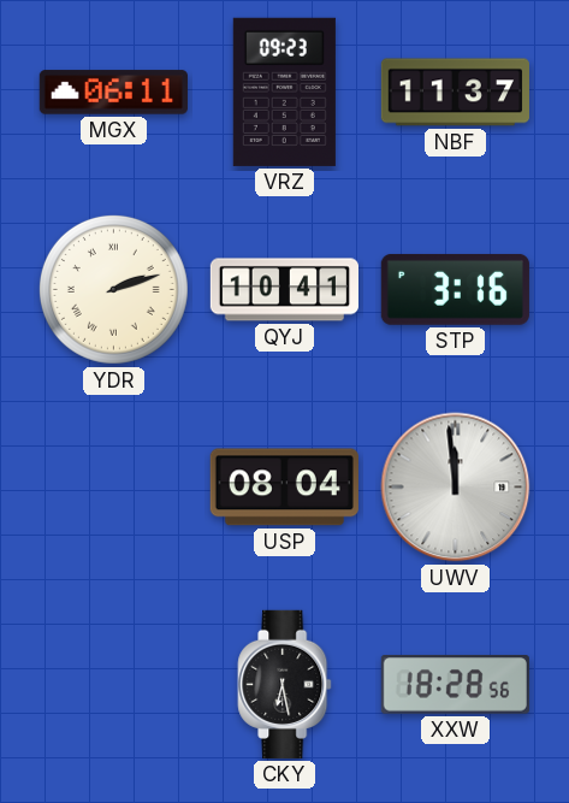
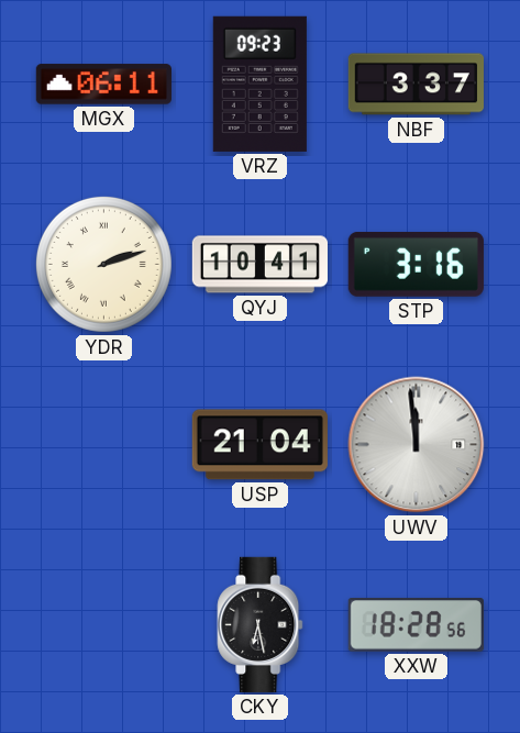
NBF: 11:37 -> 3:37 (416, 85)
USP: 08:04 -> 21:04 (259, 445)
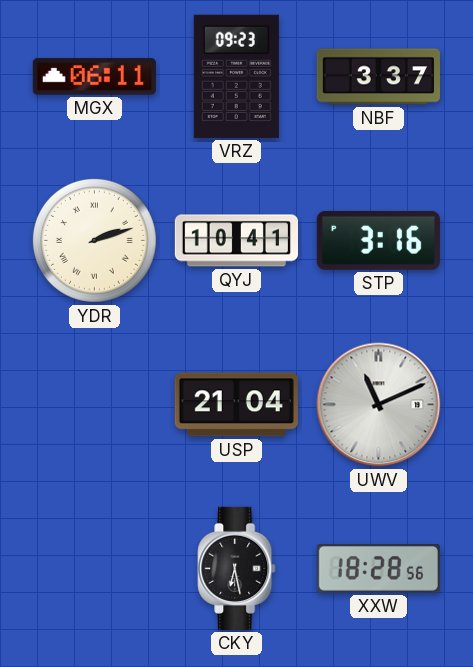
UWV: 11:59 -> 11:11 (379, 405)
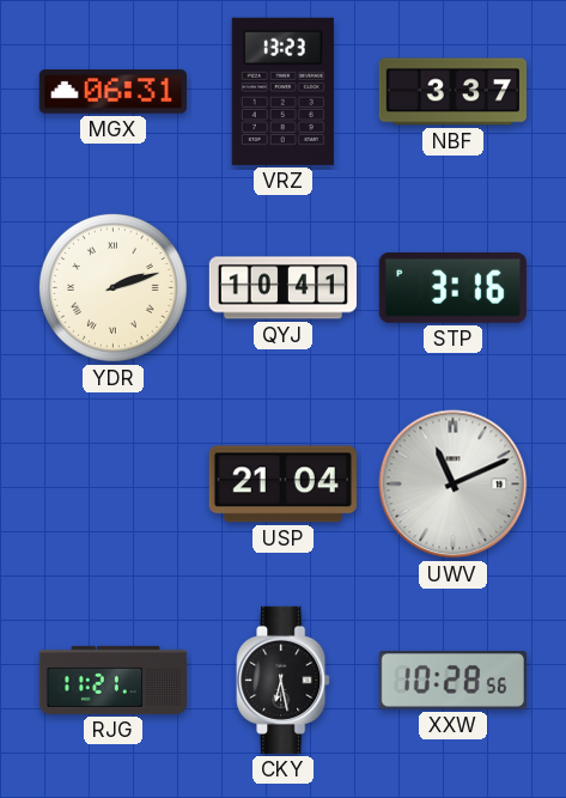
MGX: 06:11 -> 06:31 (112, 92)
VRZ: 09:23 -> 13:23 (282, 91)
RJG: none -> 11:21 (112, 680)
XXW: 18:28 -> 10:28 (452, 681)
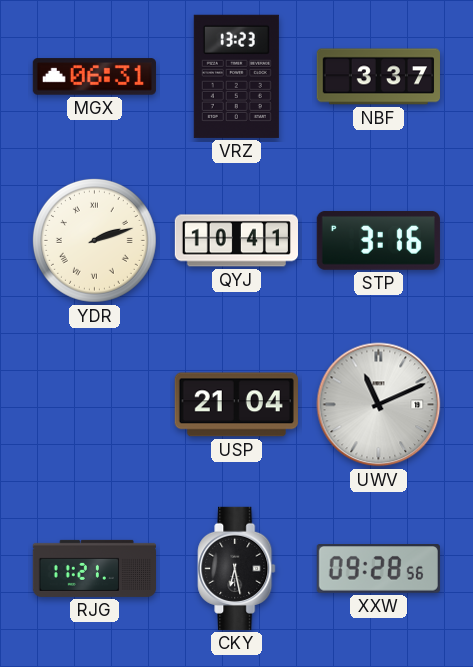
XXW: 10:28 -> 09:28 (378, 569)
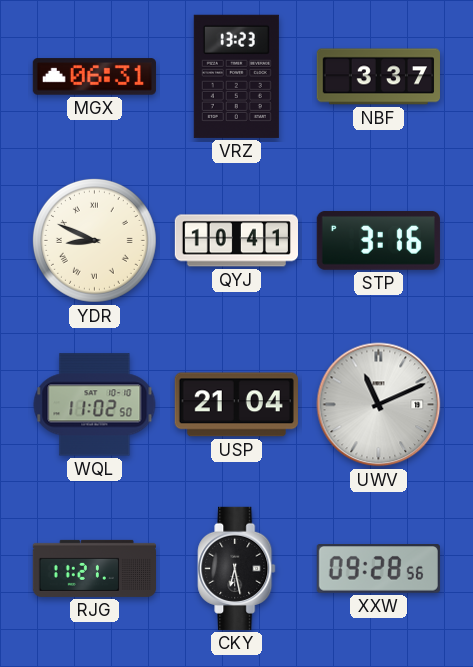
YDR: 2:12 -> 8:49 (94, 240)
WQL: none -> 11:02 (95, 405)
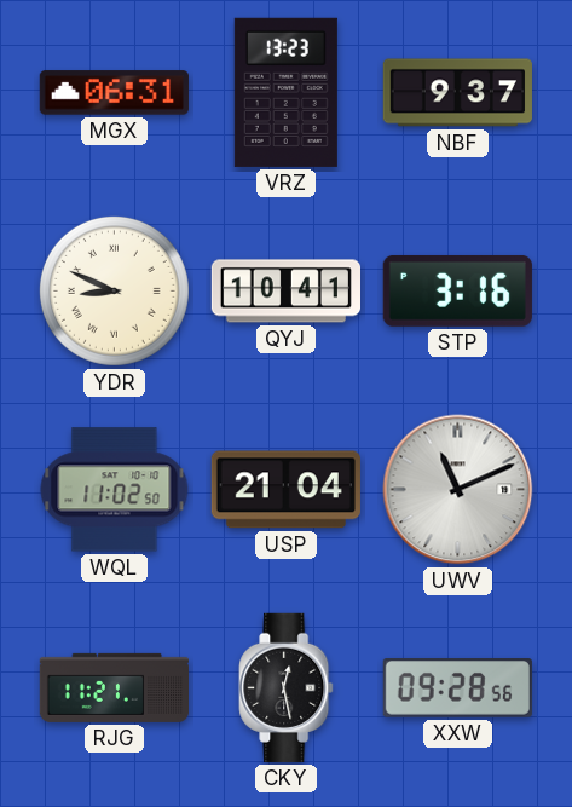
NBF: 3:37 -> 9:37 (457, 93)
CKY: 6:28 -> 12:28 (287, 687)
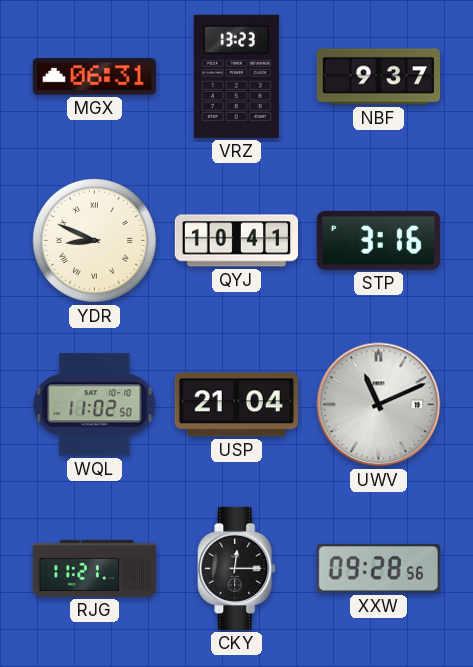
CKY: 12:28 -> 12:15 (237, 568)
